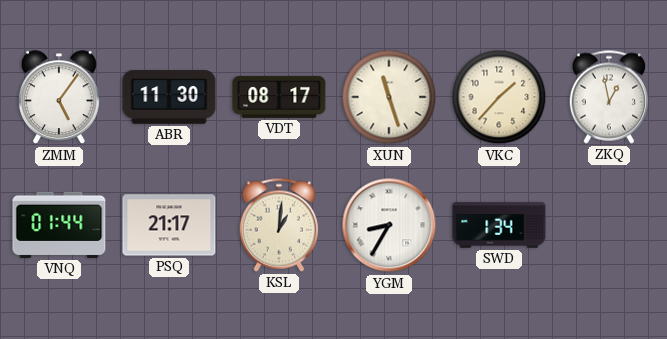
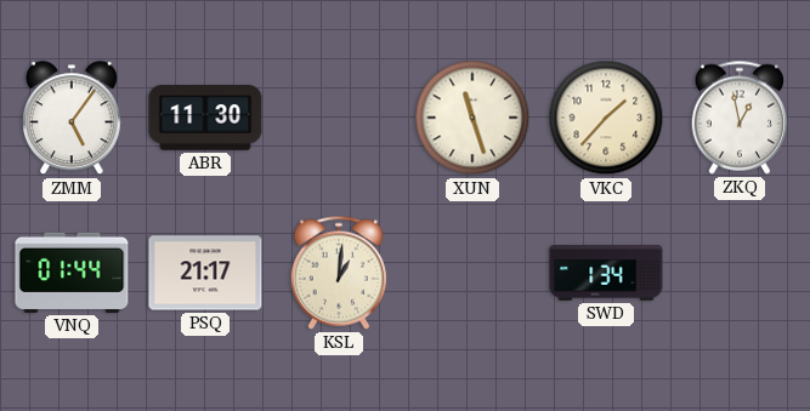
VDT: 08:17 -> none (279, 97)
YGM: 8:35 -> none (389, 225)
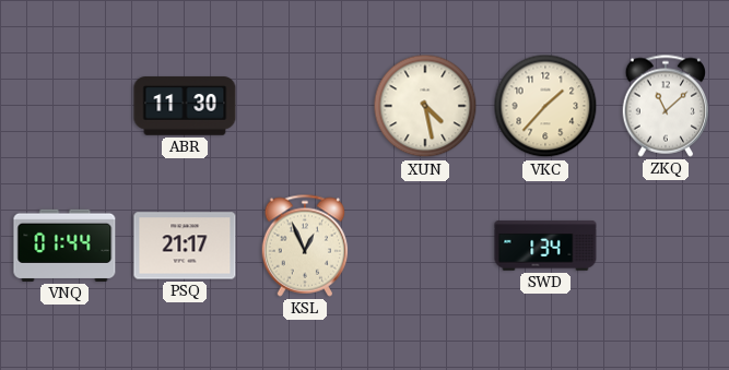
ZMM: 5:06 -> none (72, 119)
XUN: 11:27 -> 4:28 (425, 106)
ZKQ: 12:58 -> 11:08 (666, 106)
KSL: 1:01 -> 12:56 (305, 246)
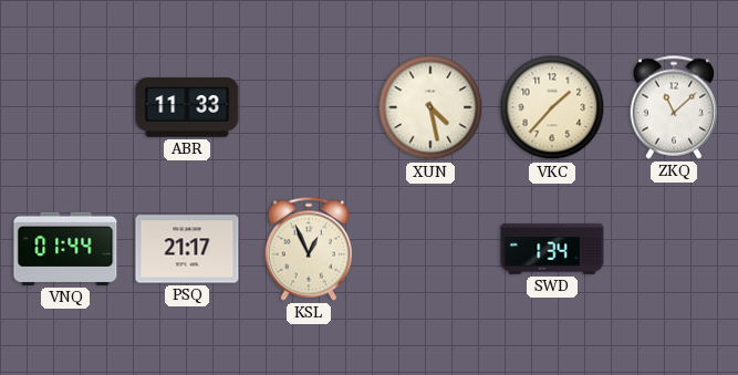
ABR: 11:30 -> 11:33 (187, 107)
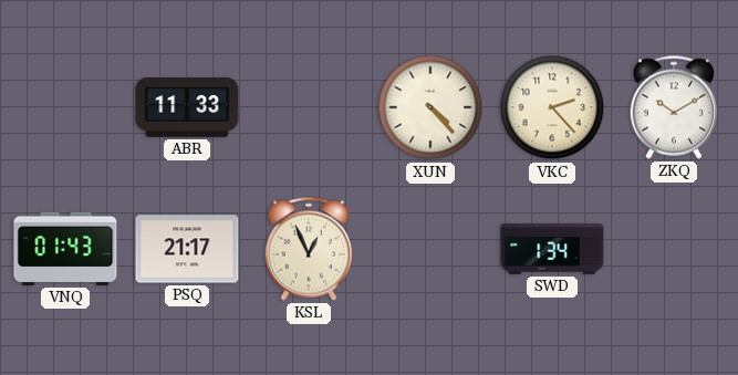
XUN: 4:28 -> 4:23 (430, 107)
VKC: 1:37 -> 2:23 (552, 107)
ZKQ: 11:08 -> 10:10 (674, 107)
VNQ: 01:44 -> 01:43 (65, 249)
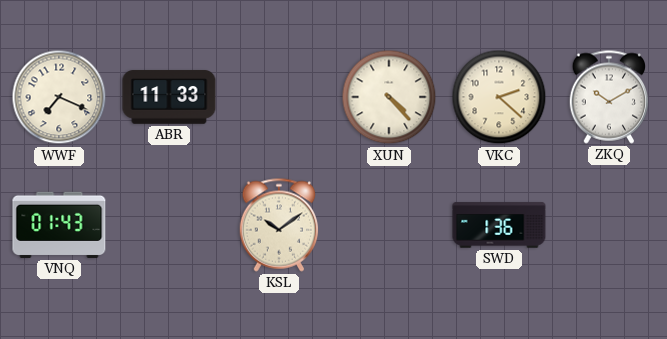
WWF: none -> 7:19 (59, 97)
VKC: 2:23 -> 2:22 (499, 97)
PSQ: 21:17 -> none (187, 249)
KSL: 12:56 -> 10:09 (279, 225)
SWD: 1:34 -> 1:36 (499, 225)
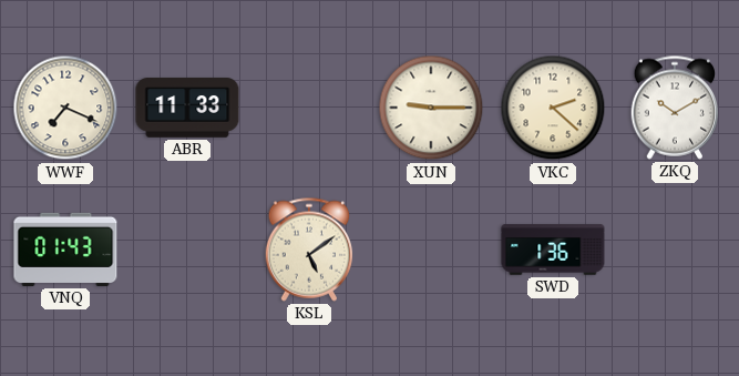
XUN: 4:23 -> 9:15 (431, 108)
KSL: 10:09 -> 5:09 (309, 250)
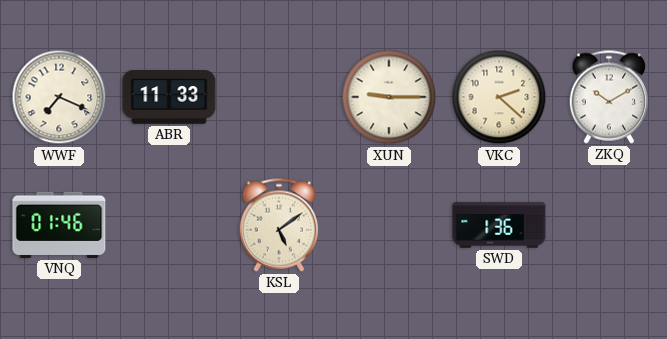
VNQ: 01:43 -> 01:46 (59, 225)
